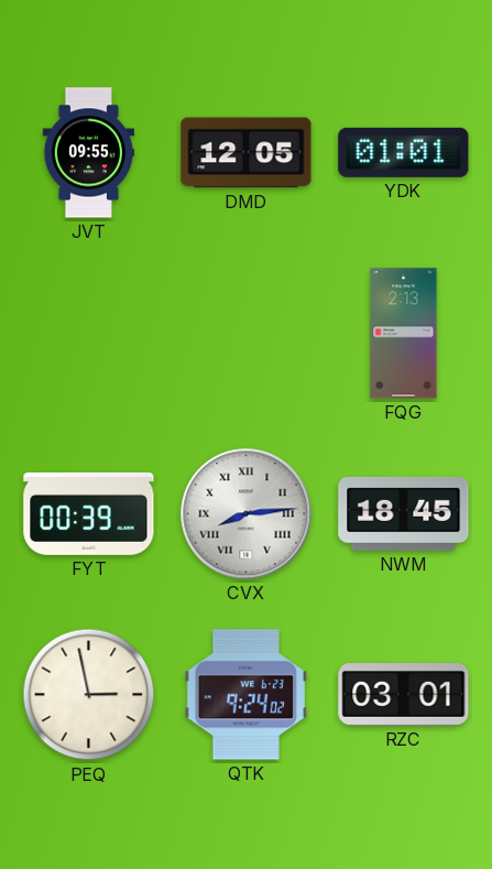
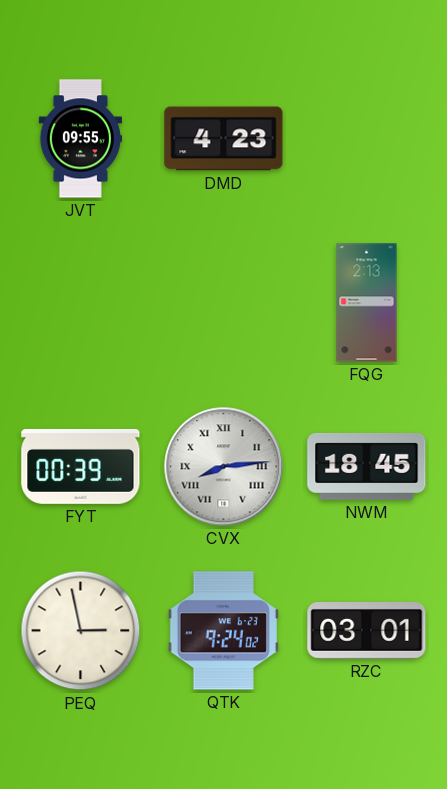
DMD: 12:05 -> 4:23 (224, 139)
YDK: 01:01 -> none (404, 152)
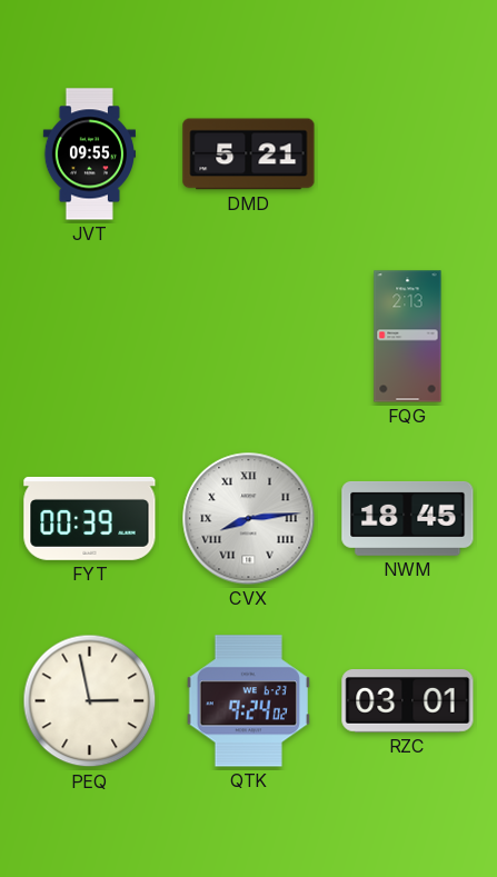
DMD: 4:23 -> 5:21 (249, 155)
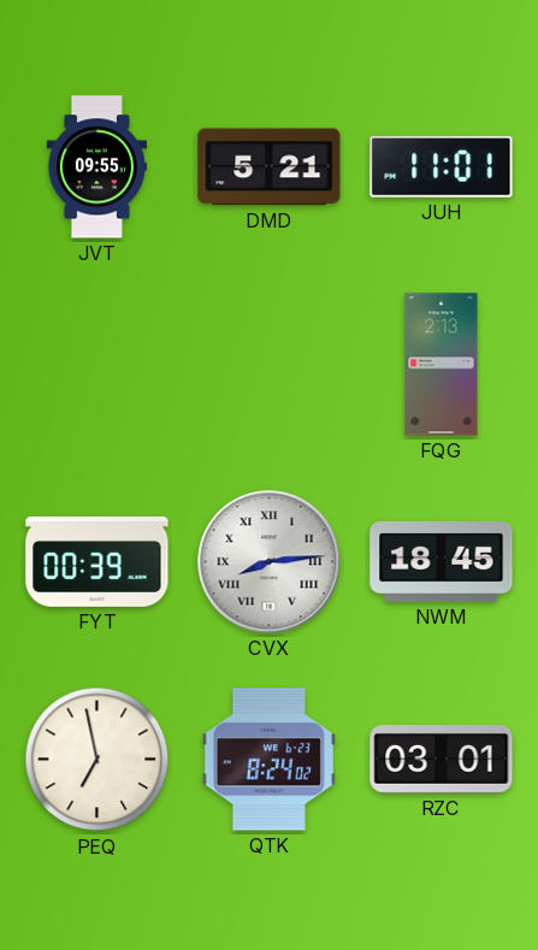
JUH: none -> 11:01 (442, 167)
PEQ: 2:58 -> 6:58 (97, 760)
QTK: 9:24 -> 8:24 (268, 760)
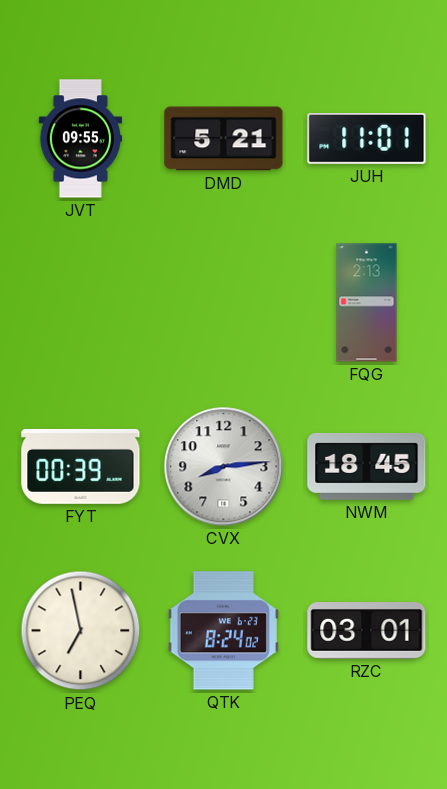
CVX numerals: Roman -> Arabic (224, 467)
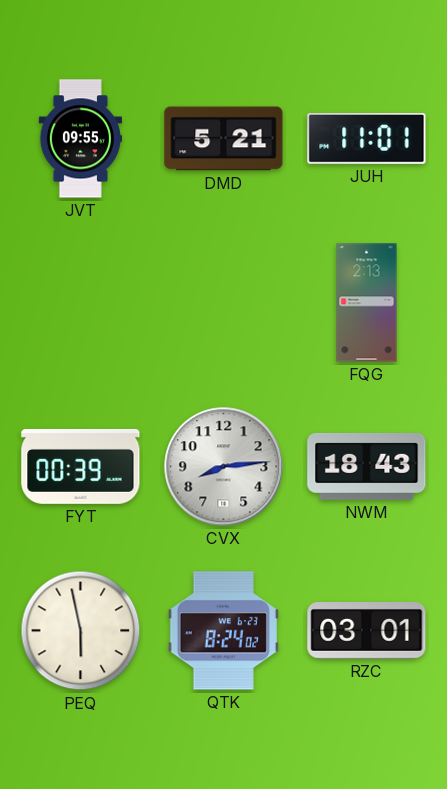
NWM: 18:45 -> 18:43 (367, 466)
PEQ: 6:58 -> 5:58 (81, 631)
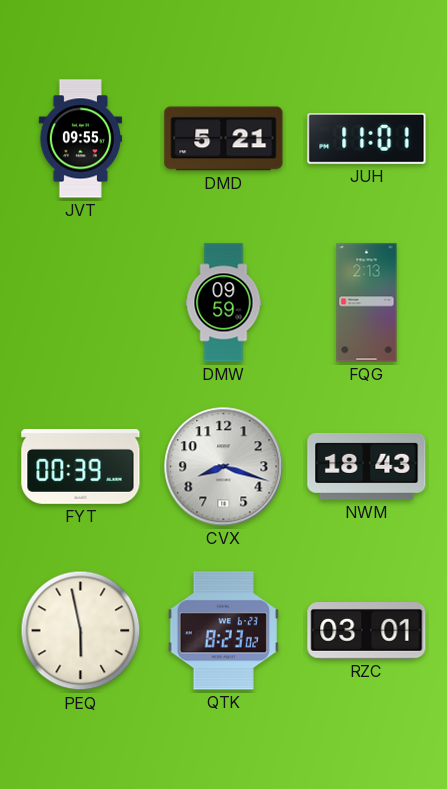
DMW: none -> 09:59 (224, 303)
CVX: 8:14 -> 8:18 (224, 467)
QTK: 8:24 -> 8:23 (223, 631)
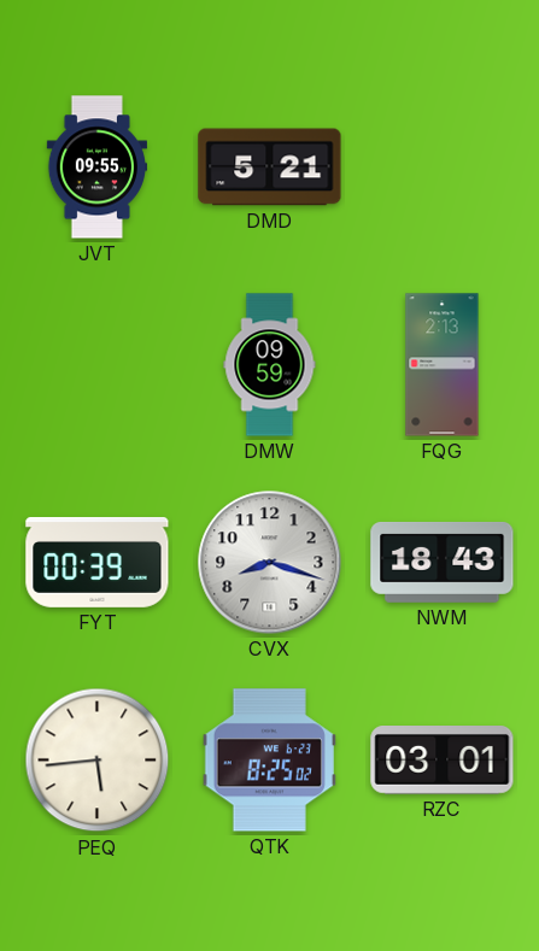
JUH: 11:01 -> none (367, 139)
PEQ: 5:58 -> 5:44 (98, 761)
QTK: 8:23 -> 8:25 (269, 761)
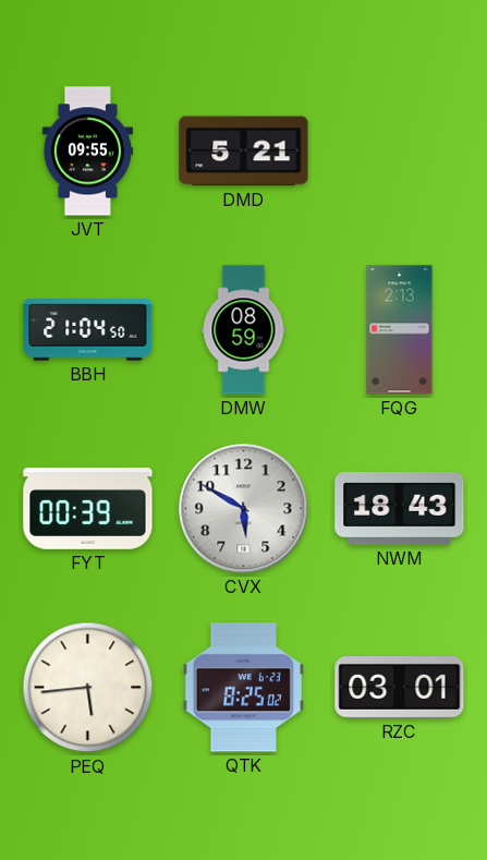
BBH: none -> 21:04 (88, 330)
DMW: 09:59 -> 08:59 (244, 330)
CVX: 8:18 -> 5:50 (244, 509)
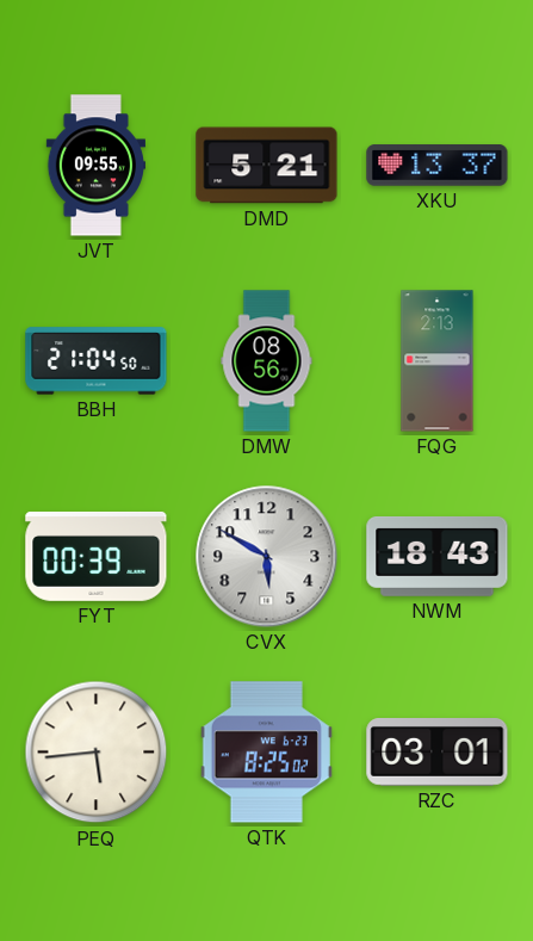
XKU: none -> 13:37 (438, 166)
DMW: 08:59 -> 08:56 (267, 361)
